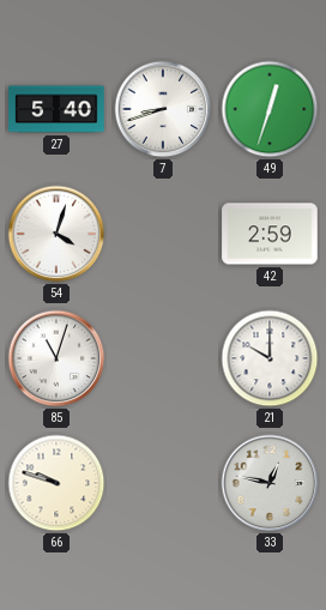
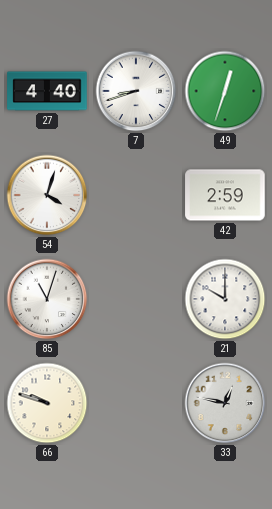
27: 5:40 -> 4:40 (47, 91)
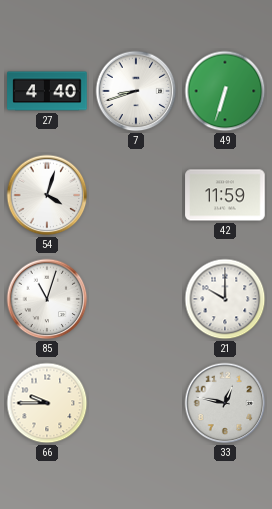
49: 12:33 -> 6:33 (225, 91)
42: 2:59 -> 11:59 (225, 195)
66: 9:48 -> 9:45 (47, 403)
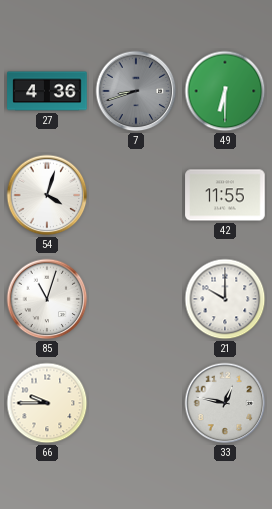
27: 4:40 -> 4:36 (47, 91)
7 dial: white -> grey (136, 91)
49: 6:33 -> 6:30 (225, 91)
42: 11:59 -> 11:55 (225, 195)
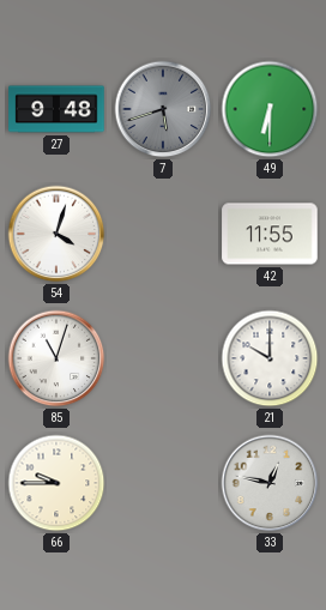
27: 4:36 -> 9:48 (56, 109)
7: 8:42 -> 5:42 (163, 109)
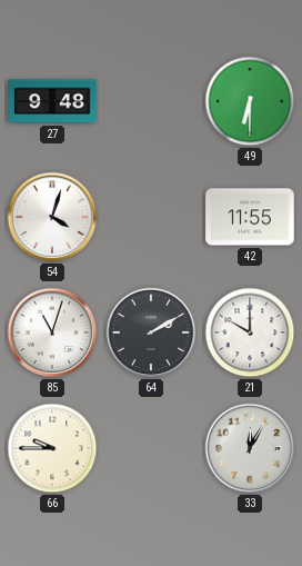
7: 5:42 -> none (163, 109)
64: none -> 2:10 (151, 332)
33: 12:47 -> 12:05 (250, 448)
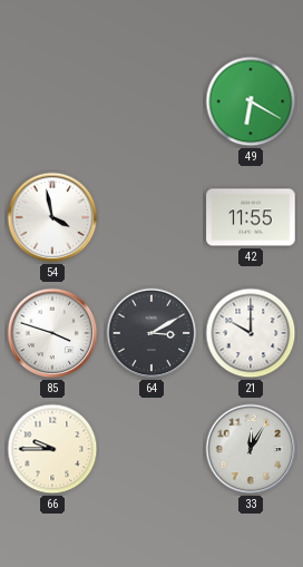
27: 9:48 -> none (52, 101)
49: 6:30 -> 6:20 (251, 101)
54: 4:03 -> 3:58 (52, 217)
85: 11:03 -> 3:48 (52, 333)
64: 2:10 -> 3:10 (151, 333)
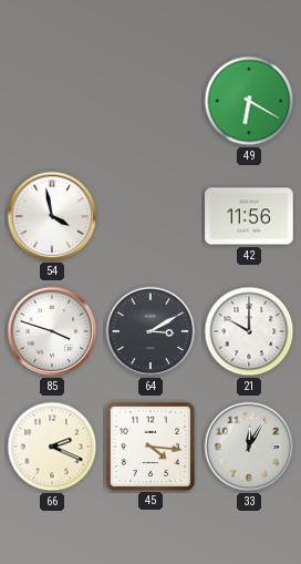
42: 11:55 -> 11:56 (249, 216)
66: 9:45 -> 2:19 (52, 447)
45: none -> 4:16 (149, 445)
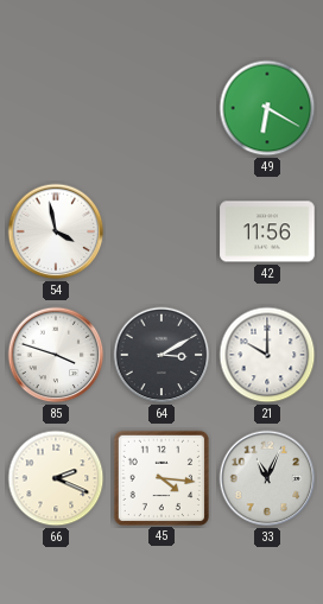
33: 12:05 -> 11:04 (267, 478)
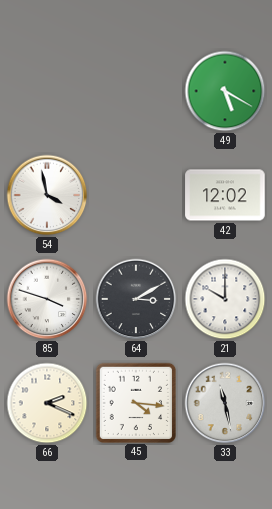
49: 6:20 -> 5:20 (225, 91)
42: 11:56 -> 12:02 (225, 195)
33: 11:04 -> 11:28 (225, 403)
